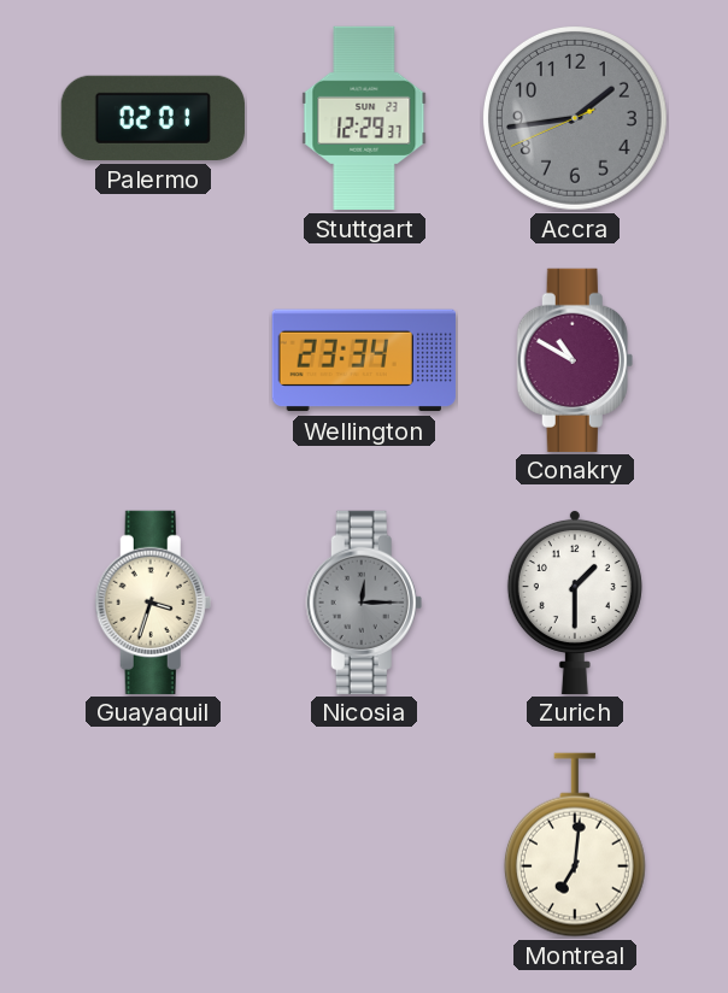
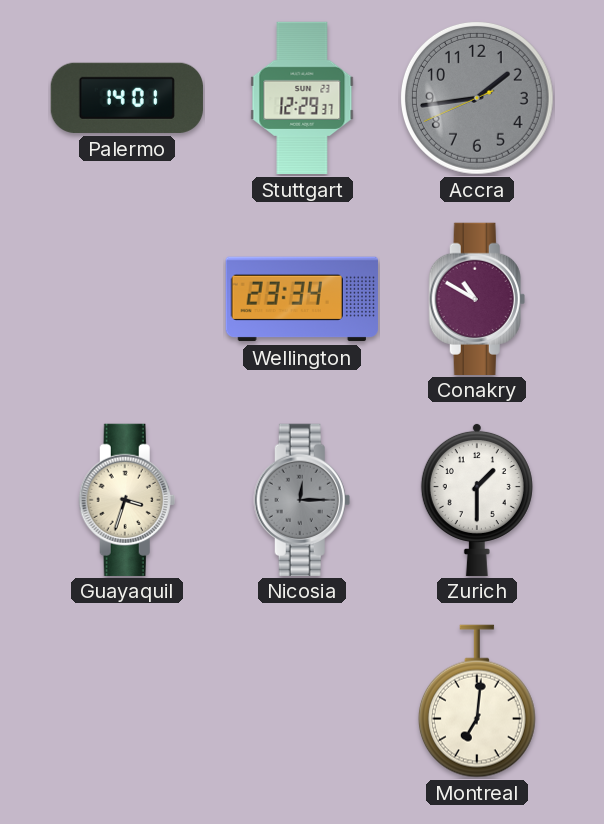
Palermo: 02:01 -> 14:01 (127, 98)
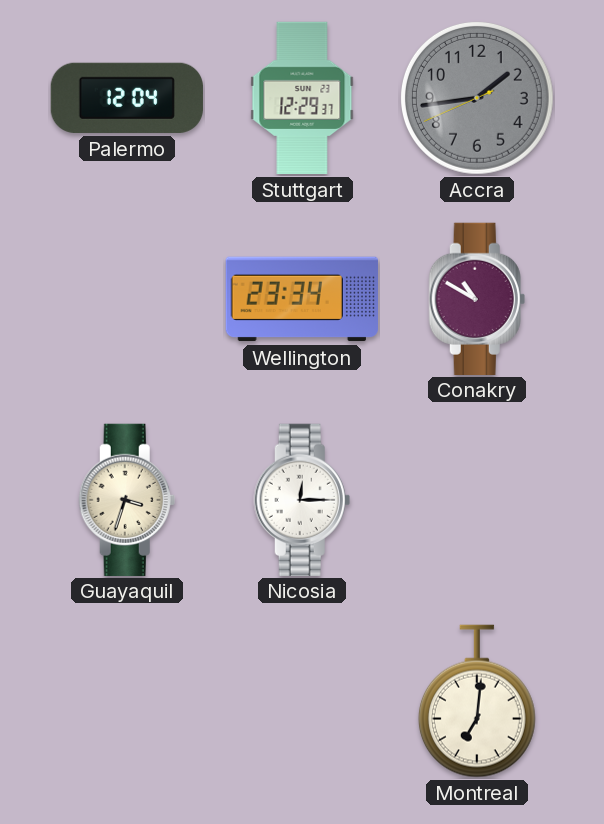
Palermo: 14:01 -> 12:04 (127, 98)
Nicosia dial: grey -> white (302, 499)
Zurich: 1:30 -> none (477, 499)
